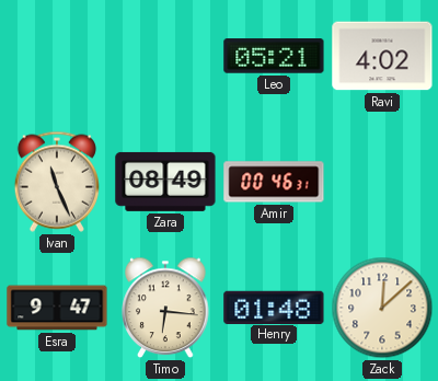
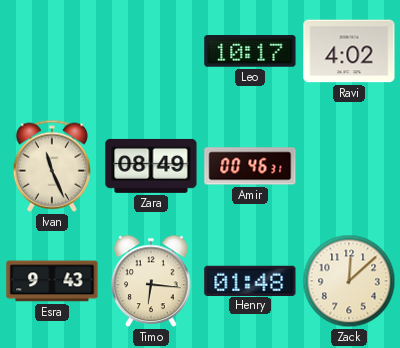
Leo: 05:21 -> 10:17 (250, 51)
Esra: 9:47 -> 9:43 (52, 281)
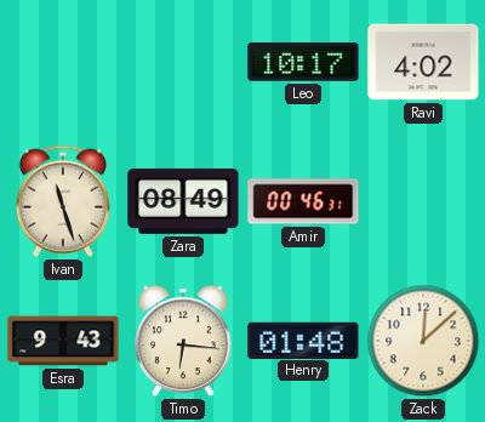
Ivan: 11:26 -> 11:27 (63, 201)
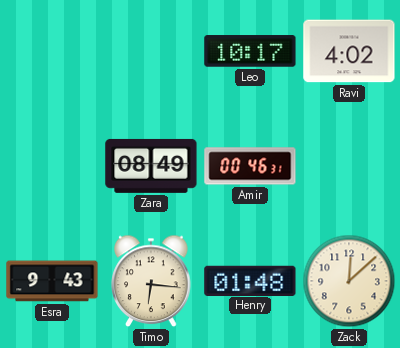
Ivan: 11:27 -> none (63, 201)
